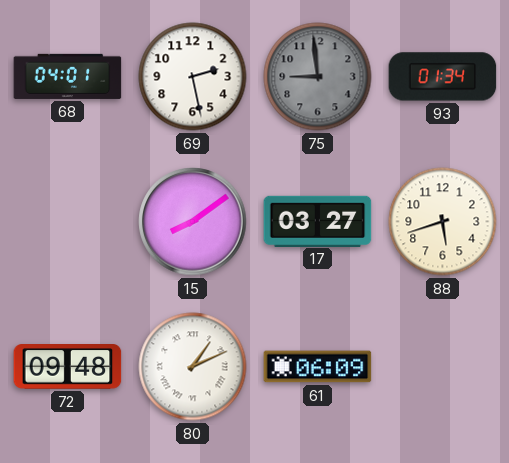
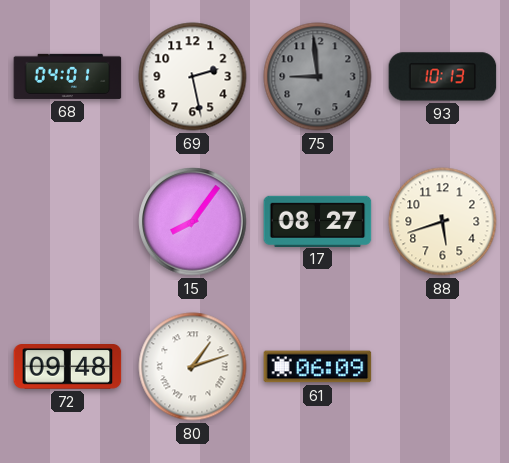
93: 01:34 -> 10:13 (443, 77)
15: 8:09 -> 8:06 (193, 222)
17: 03:27 -> 08:27 (318, 221)
80: 1:11 -> 1:12 (193, 367)
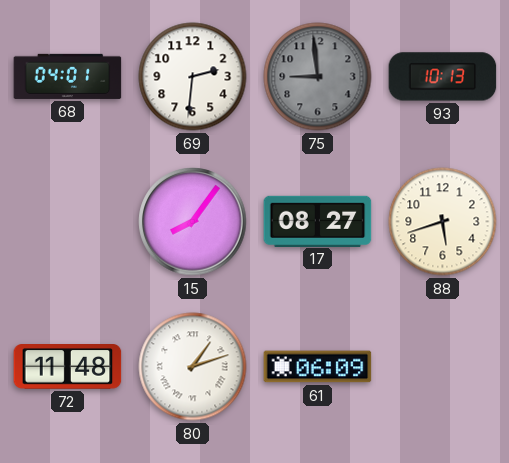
69: 2:28 -> 2:31 (193, 77)
72: 09:48 -> 11:48 (68, 367)
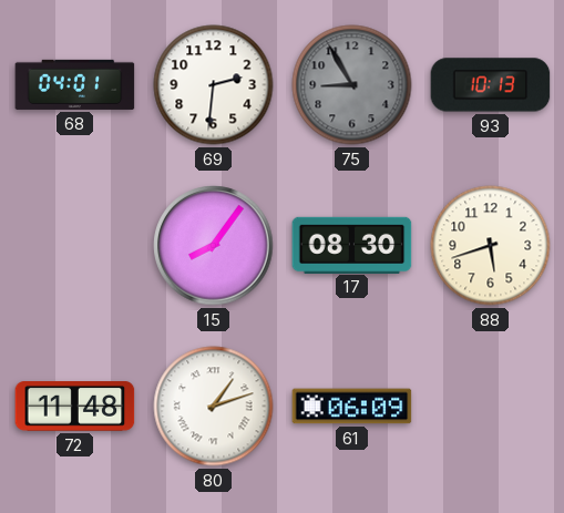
75: 8:59 -> 8:55 (352, 85)
17: 08:27 -> 08:30 (352, 245)
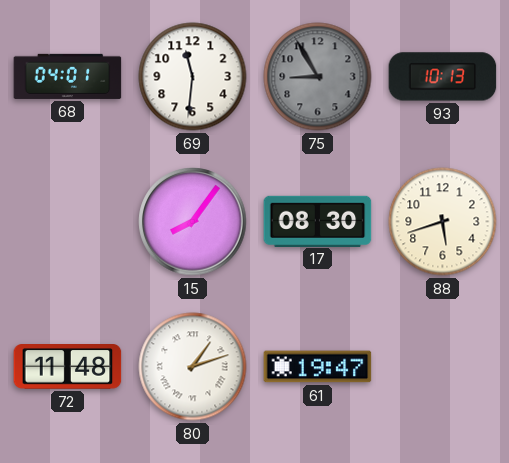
69: 2:31 -> 11:31 (193, 77)
61: 06:09 -> 19:47 (318, 367)
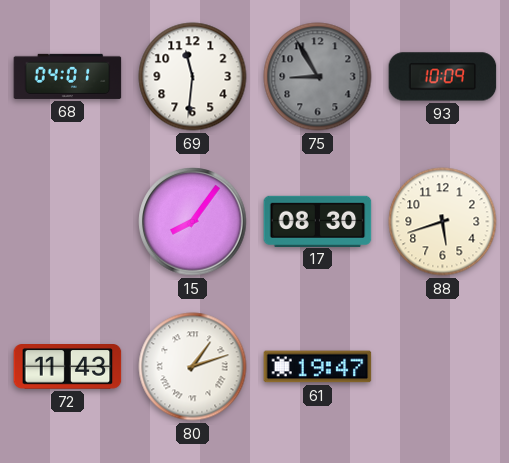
93: 10:13 -> 10:09 (443, 77)
72: 11:48 -> 11:43 (68, 367)
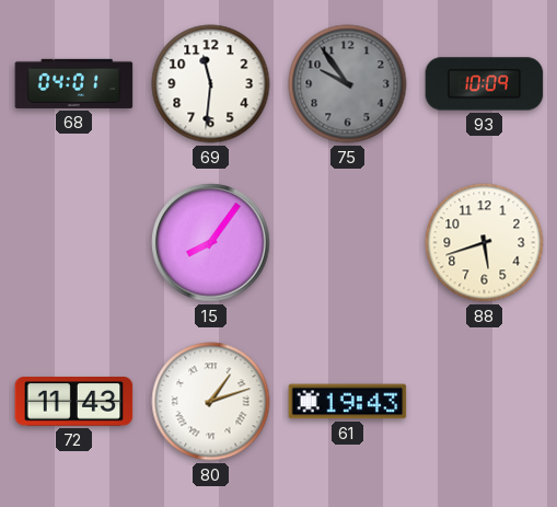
75: 8:55 -> 9:54 (348, 84)
17: 08:30 -> none (318, 221)
61: 19:47 -> 19:43 (348, 402)
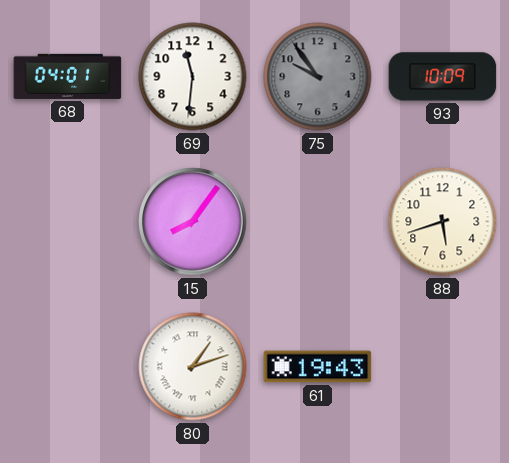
72: 11:43 -> none (74, 402)
